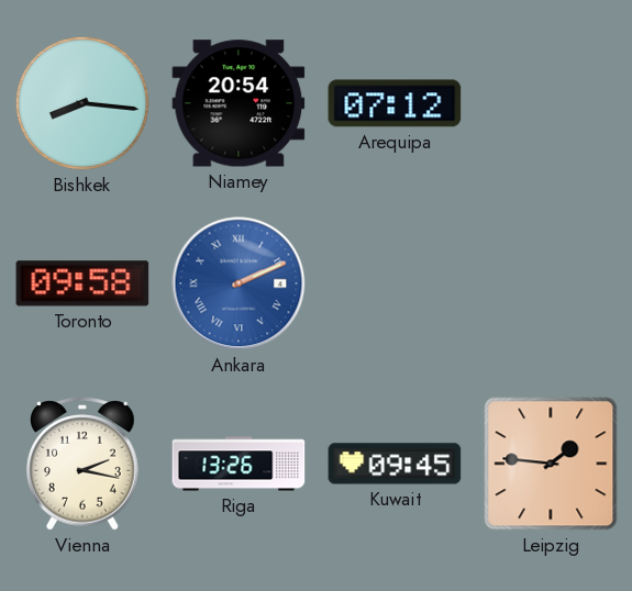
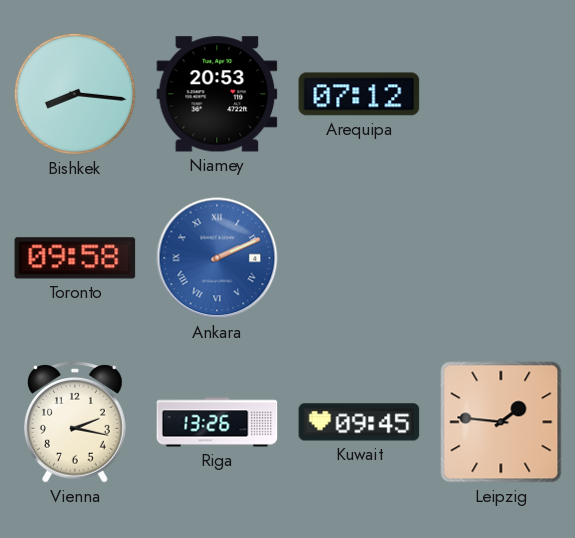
Niamey: 20:54 -> 20:53 (217, 94)
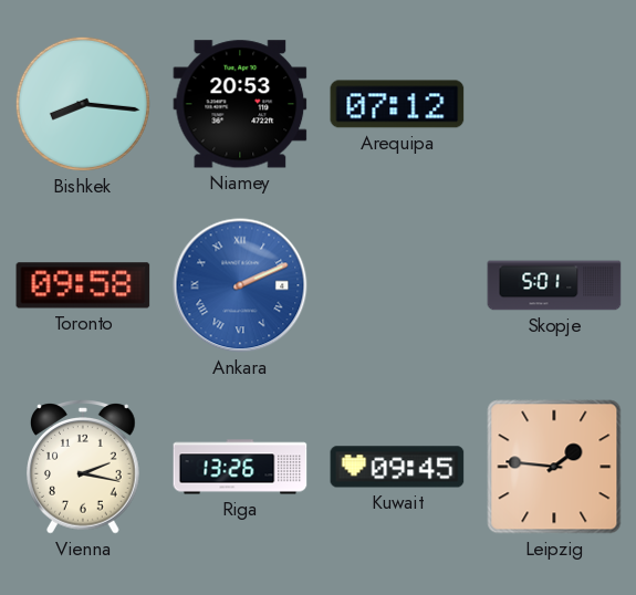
Skopje: none -> 5:01 (554, 285)
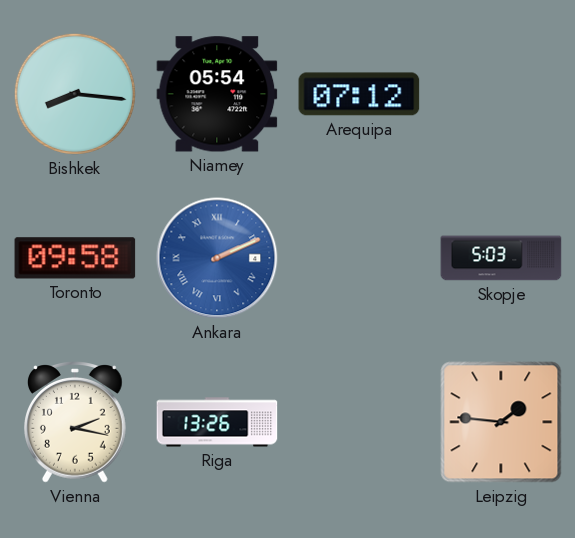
Niamey: 20:53 -> 05:54 (217, 94)
Skopje: 5:01 -> 5:03 (501, 258)
Kuwait: 09:45 -> none (397, 467)
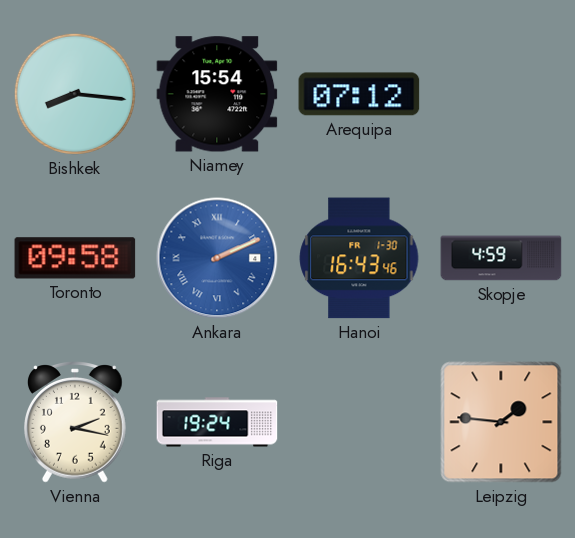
Niamey: 05:54 -> 15:54 (217, 94)
Hanoi: none -> 16:43 (359, 258)
Skopje: 5:03 -> 4:59 (501, 258)
Riga: 13:26 -> 19:24 (217, 422)
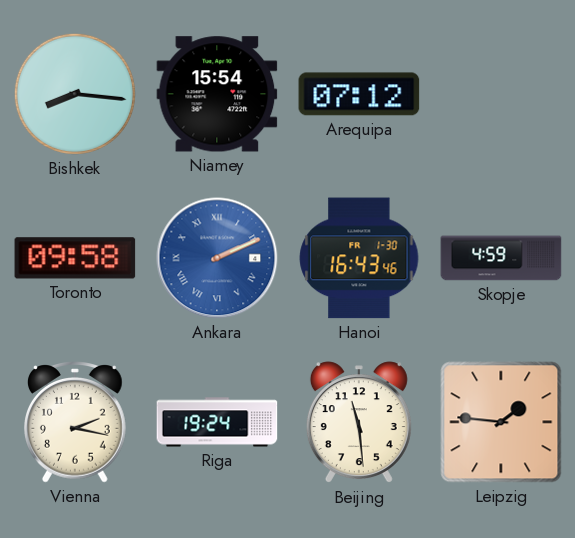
Beijing: none -> 11:29 (359, 423)
